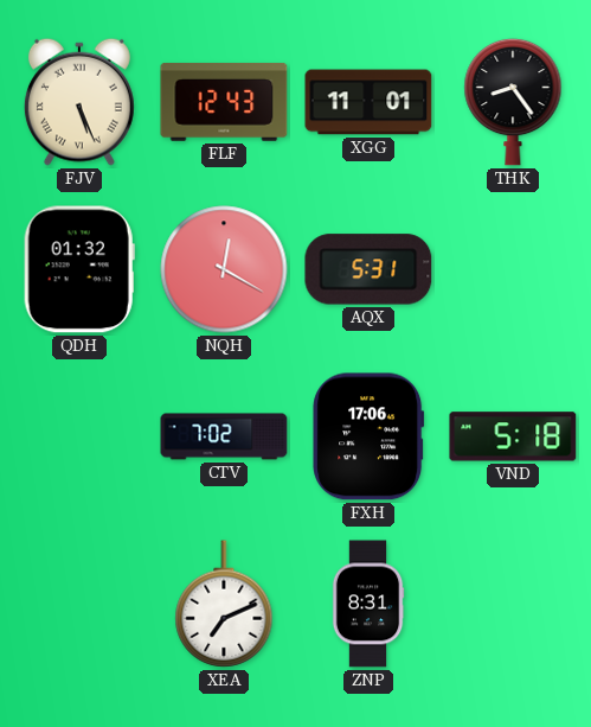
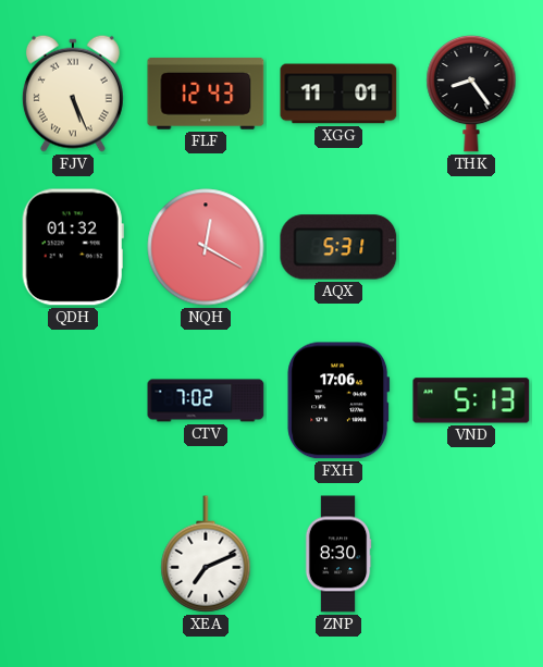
VND: 5:18 -> 5:13 (471, 400)
ZNP: 8:31 -> 8:30 (338, 554)
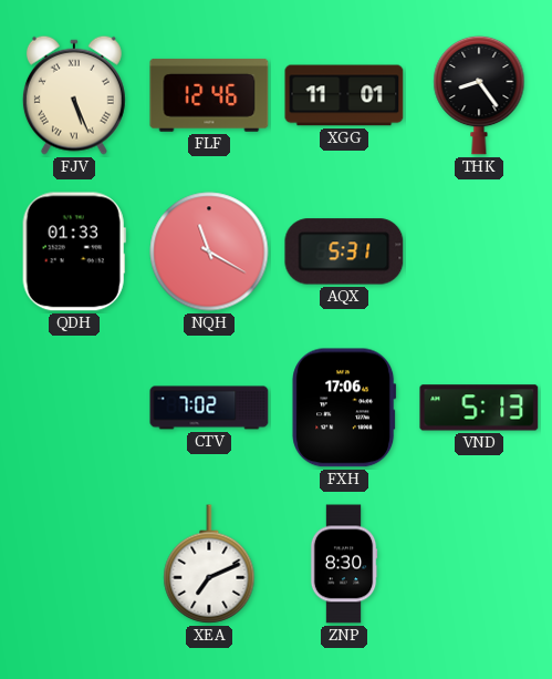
FLF: 12:43 -> 12:46 (209, 95)
QDH: 01:32 -> 01:33 (74, 251)
NQH: 12:20 -> 11:20 (209, 251)
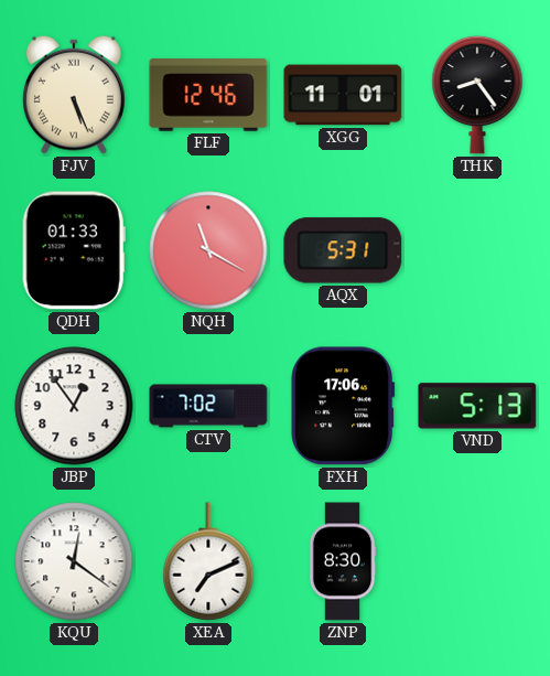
JBP: none -> 12:54 (74, 406)
KQU: none -> 12:21 (74, 561)
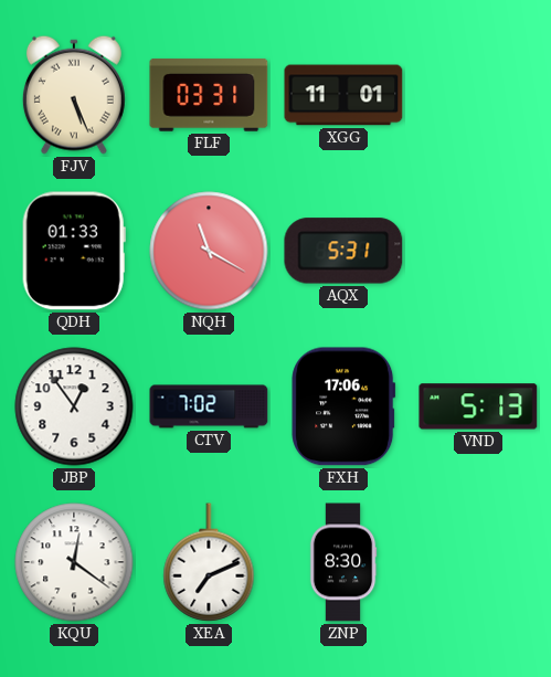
FLF: 12:46 -> 03:31 (209, 95)
THK: 8:24 -> none (477, 95)
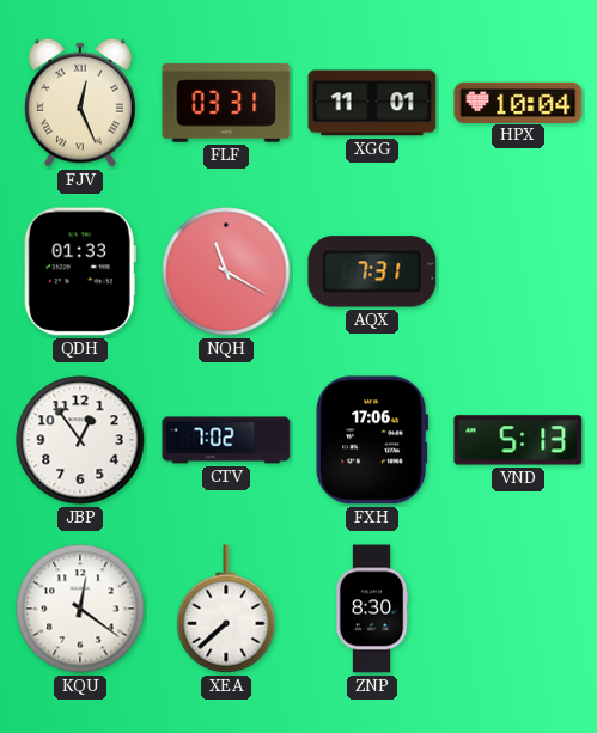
FJV: 5:26 -> 12:26 (80, 103)
HPX: none -> 10:04 (518, 102)
AQX: 5:31 -> 7:31 (372, 271)
XEA: 7:11 -> 7:38 (226, 609)
